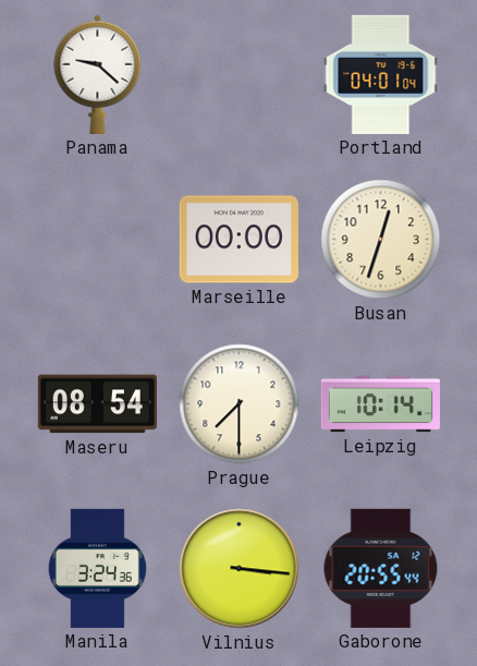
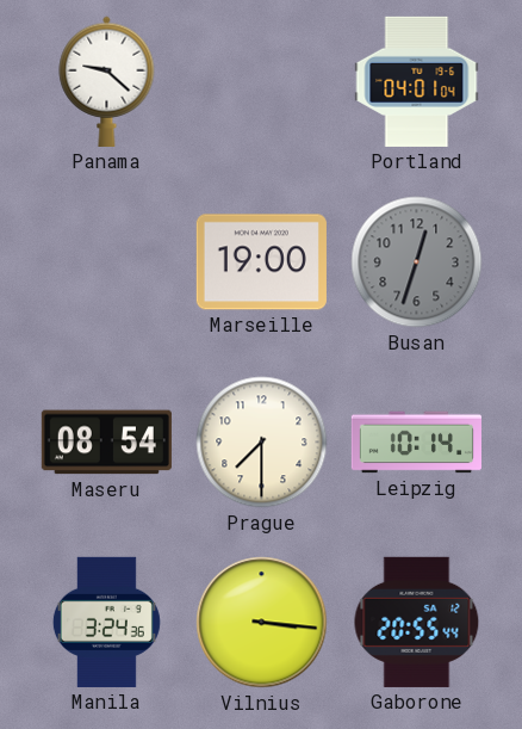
Marseille: 00:00 -> 19:00 (261, 262)
Busan dial: cream -> grey (417, 262)
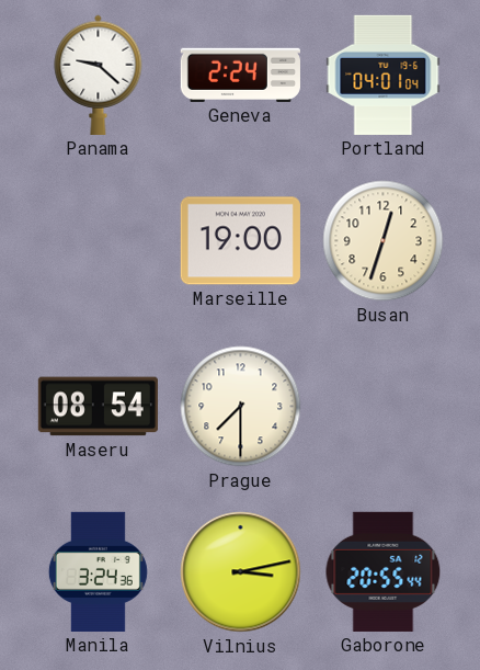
Geneva: none -> 2:24 (240, 75)
Busan dial: grey -> cream (384, 241)
Leipzig: 10:14 -> none (416, 443)
Vilnius: 3:16 -> 3:13 (241, 572)
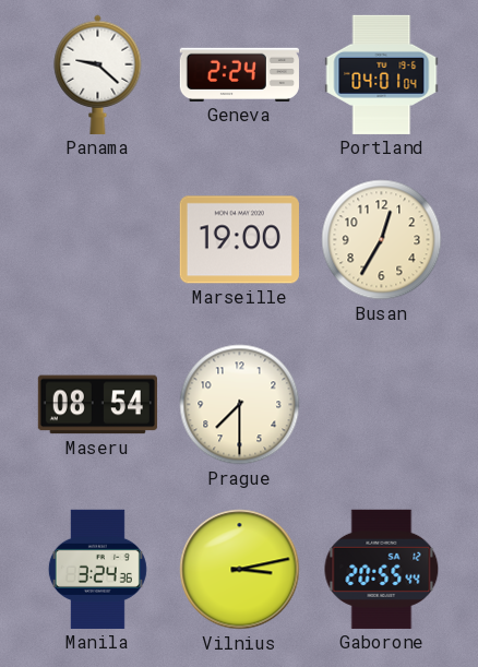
Busan: 12:33 -> 12:35 (382, 240)
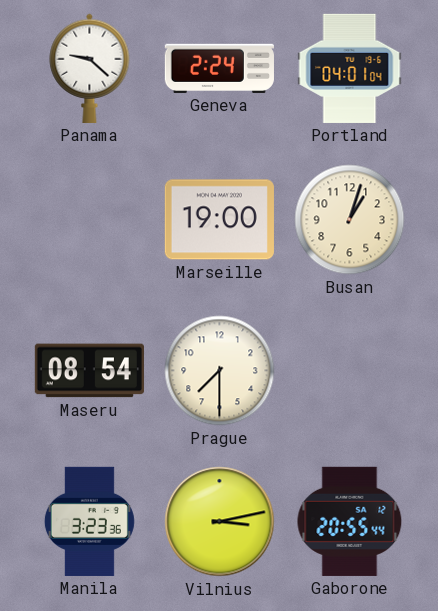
Busan: 12:35 -> 1:03 (350, 220)
Manila: 3:24 -> 3:23 (89, 521)
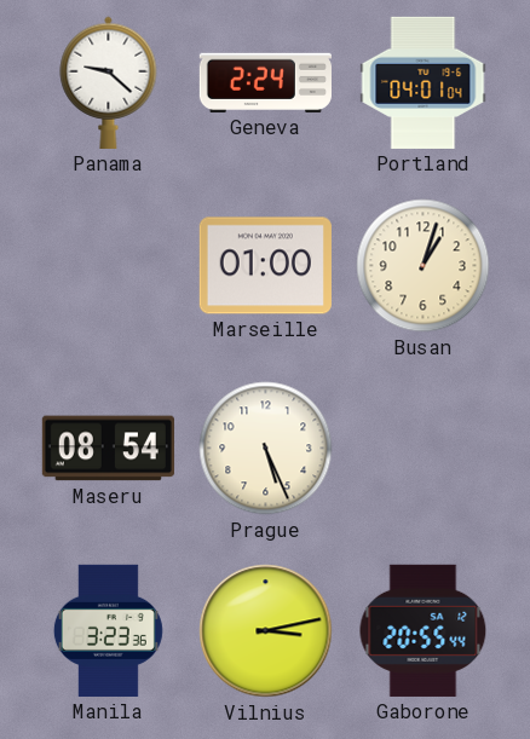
Marseille: 19:00 -> 01:00 (265, 266)
Prague: 7:30 -> 5:26 (266, 449)
